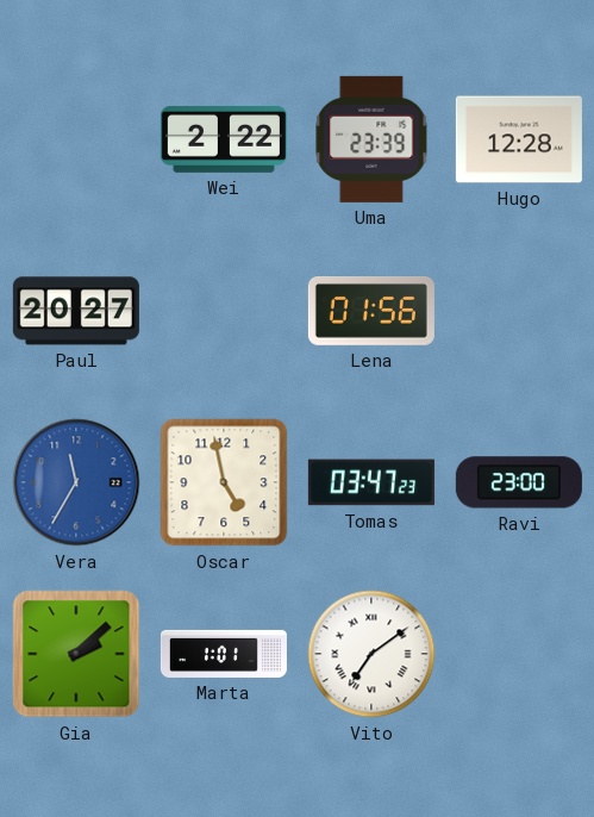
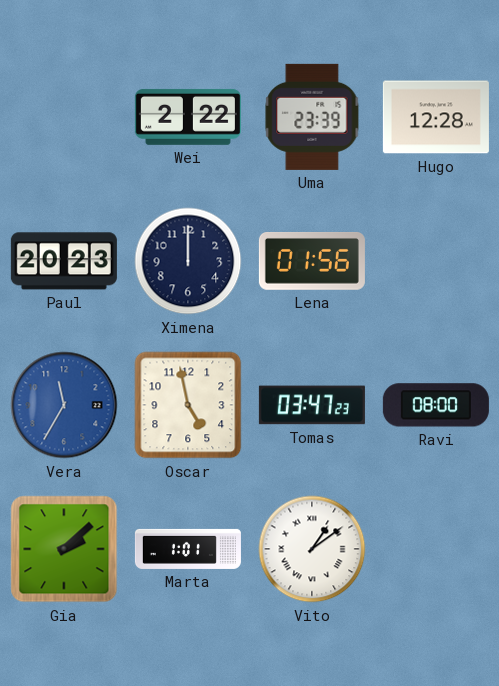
Paul: 20:27 -> 20:23 (64, 261)
Ximena: none -> 12:00 (188, 261)
Ravi: 23:00 -> 08:00 (436, 405)
Vito: 7:09 -> 1:09 (312, 549)
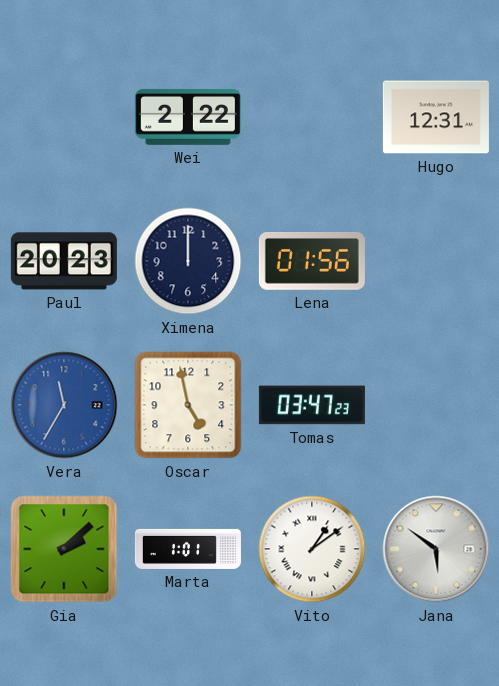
Uma: 23:39 -> none (312, 117)
Hugo: 12:28 -> 12:31 (436, 117)
Ravi: 08:00 -> none (436, 405)
Jana: none -> 5:51 (436, 549)
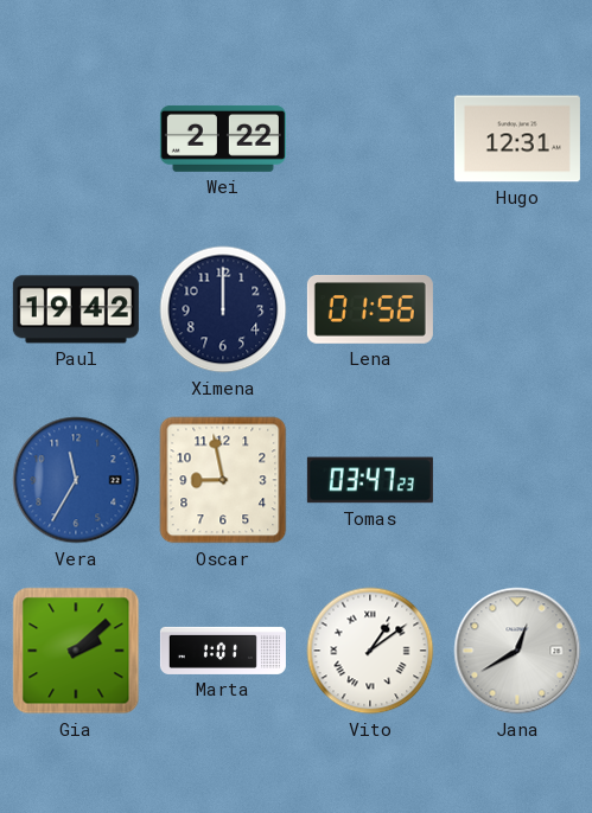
Paul: 20:23 -> 19:42 (76, 309)
Oscar: 4:58 -> 8:58 (223, 480)
Jana: 5:51 -> 12:40 (517, 651)
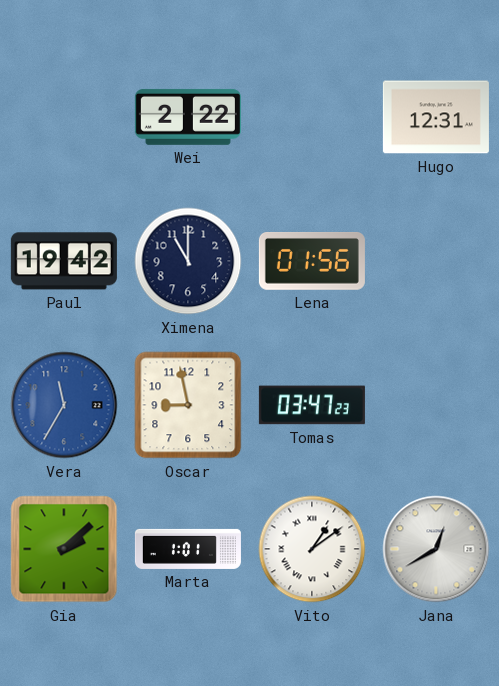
Ximena: 12:00 -> 11:00 (188, 261)
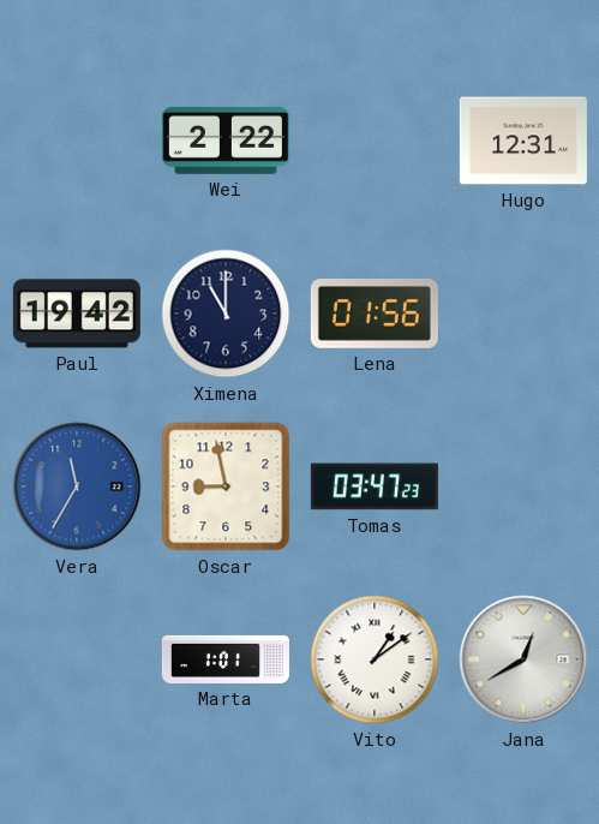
Gia: 2:08 -> none (64, 549)
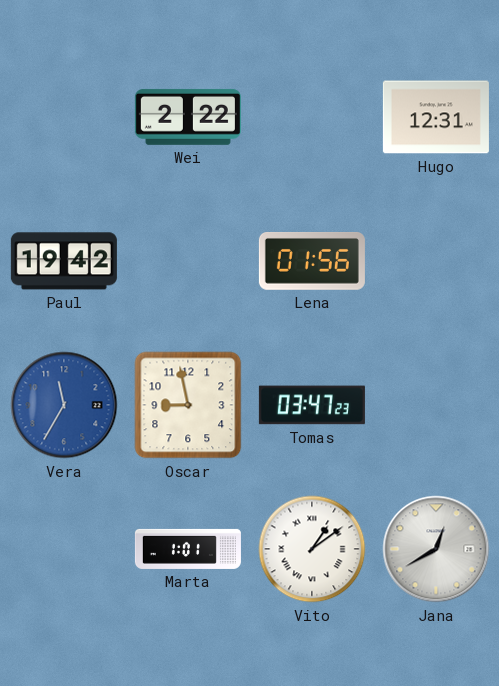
Ximena: 11:00 -> none (226, 314)
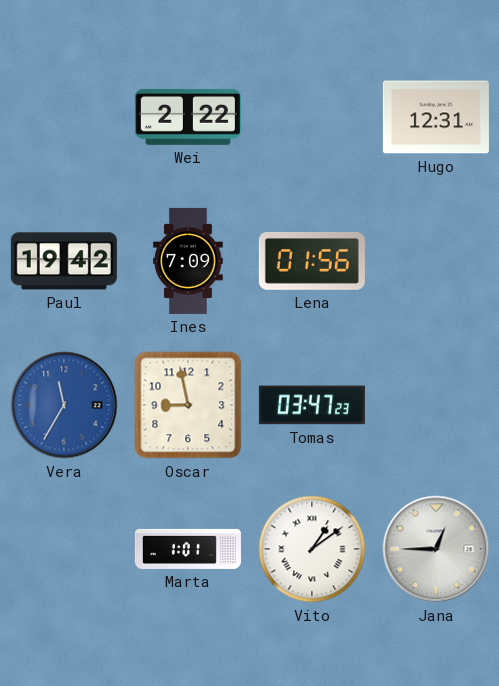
Ines: none -> 7:09 (188, 261)
Jana: 12:40 -> 12:45 (436, 549)
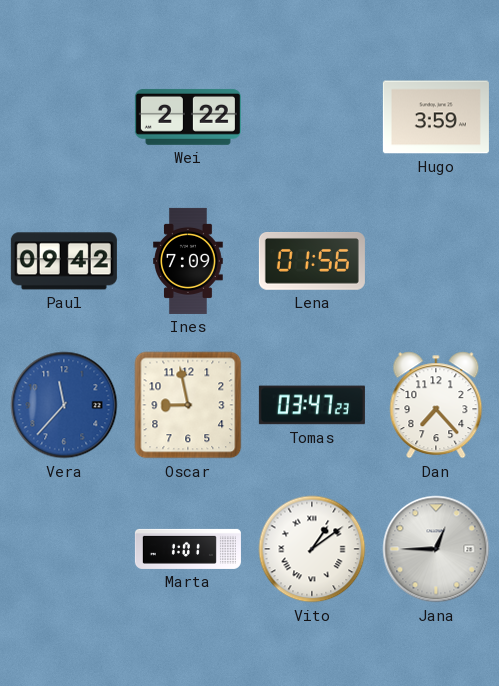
Hugo: 12:31 -> 3:59 (436, 117)
Paul: 19:42 -> 09:42 (64, 261)
Vera: 11:35 -> 11:37 (64, 405)
Dan: none -> 7:23 (436, 405)
